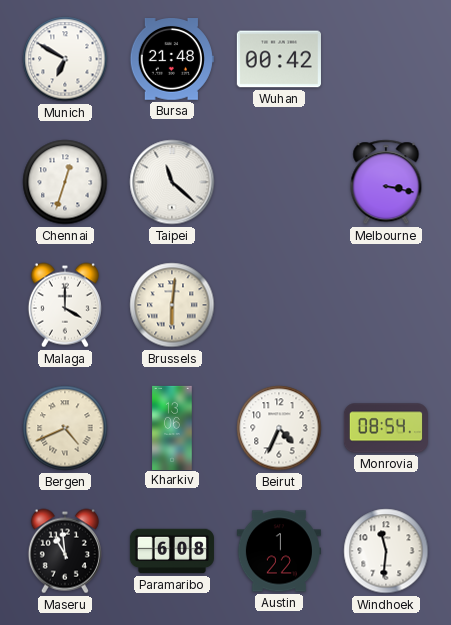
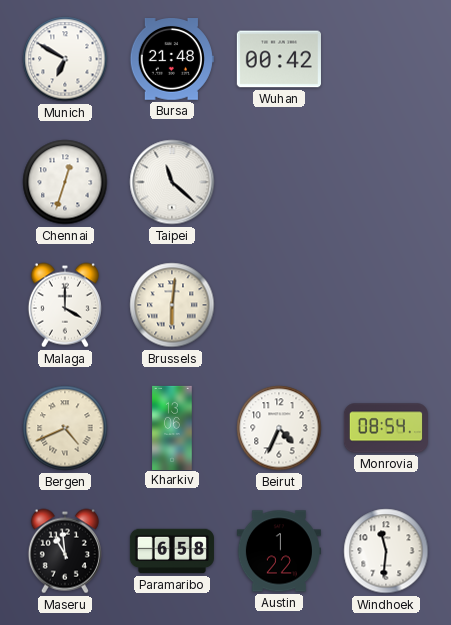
Melbourne: 3:17 -> none (386, 182)
Paramaribo: 6:08 -> 6:58 (172, 551)
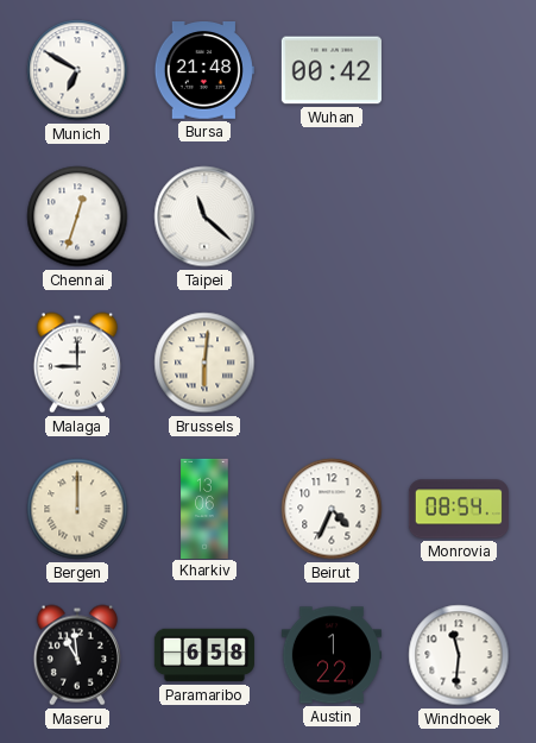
Malaga: 4:00 -> 9:00 (77, 363)
Bergen: 4:41 -> 12:00 (77, 509)
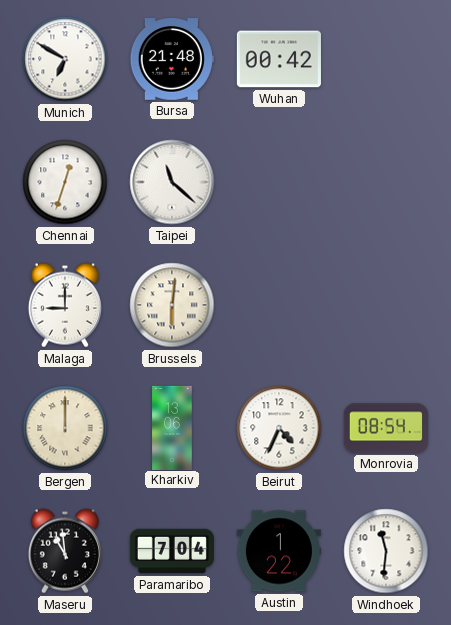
Paramaribo: 6:58 -> 7:04 (172, 551)
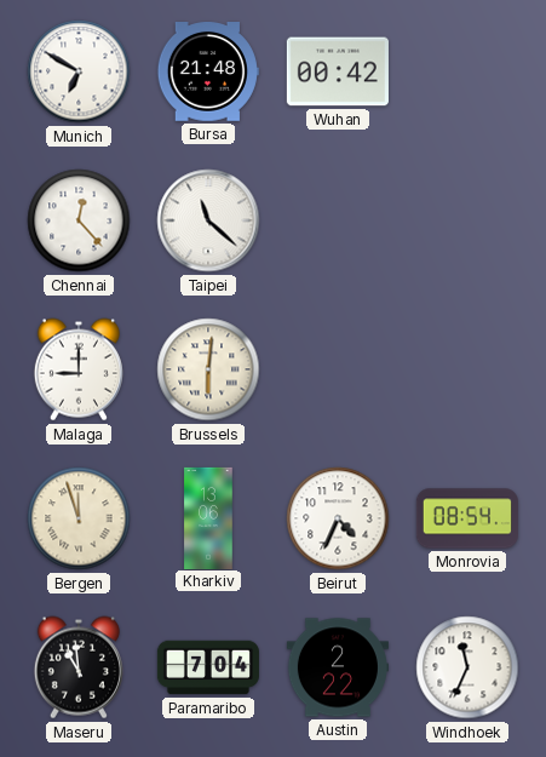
Chennai: 12:33 -> 12:23 (79, 220)
Bergen: 12:00 -> 11:57 (79, 518)
Austin: 1:22 -> 2:22 (338, 667)
Windhoek: 11:31 -> 11:34 (467, 667)
